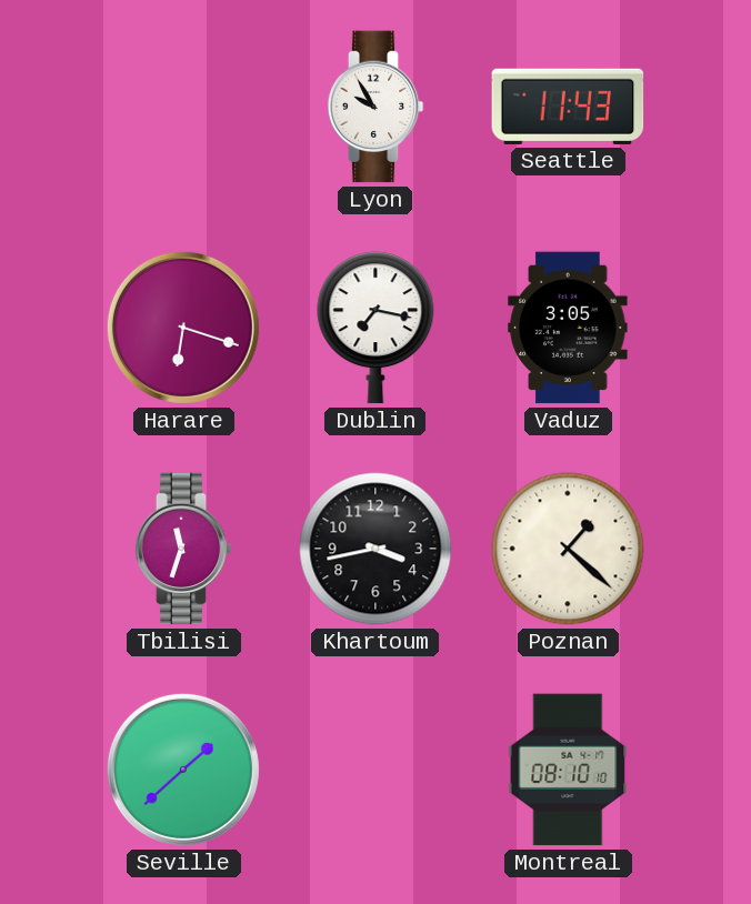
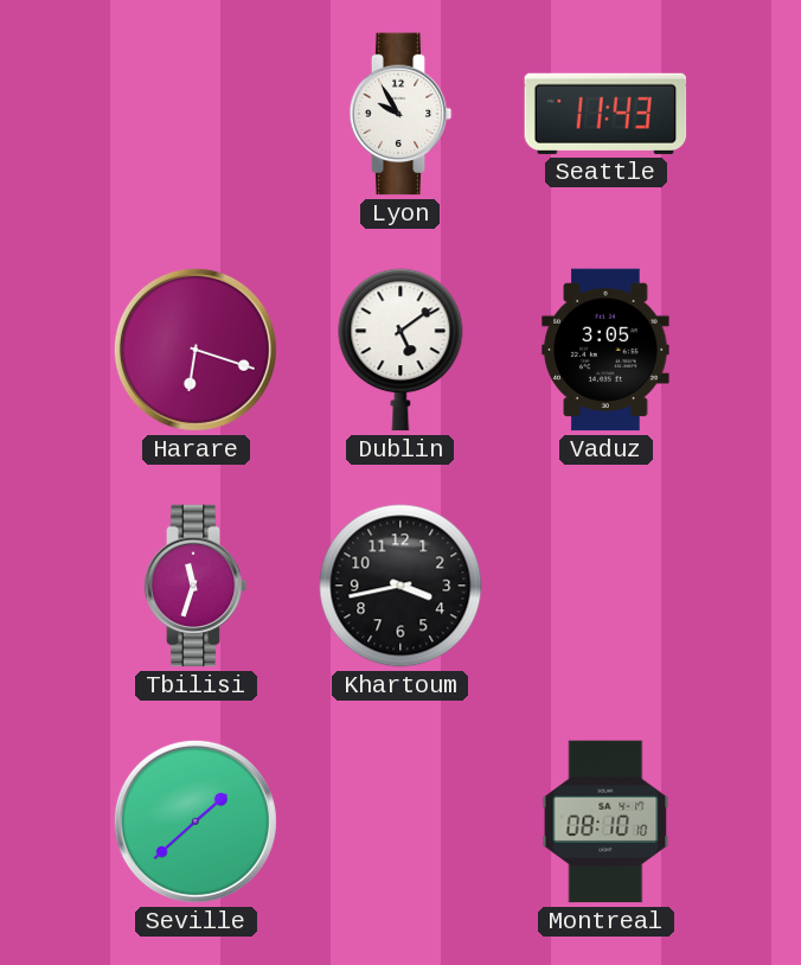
Dublin: 7:17 -> 5:09 (400, 350)
Poznan: 1:22 -> none (568, 549)
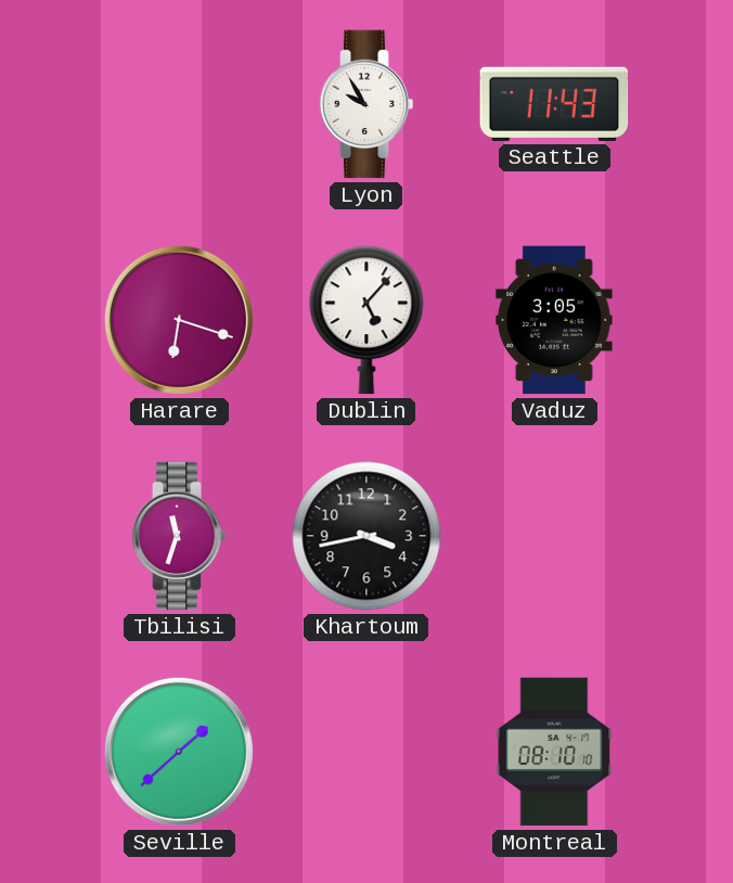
Dublin: 5:09 -> 5:07 (366, 320)
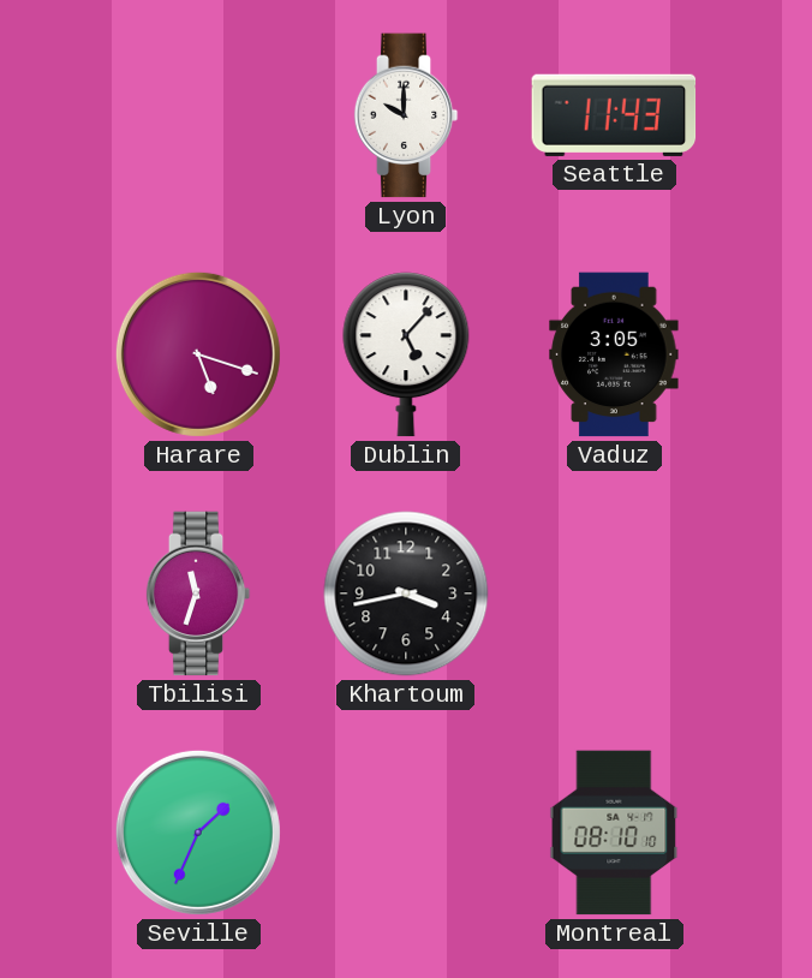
Lyon: 9:55 -> 10:00 (406, 115)
Harare: 6:18 -> 5:18 (198, 354)
Seville: 1:38 -> 1:34 (198, 833)
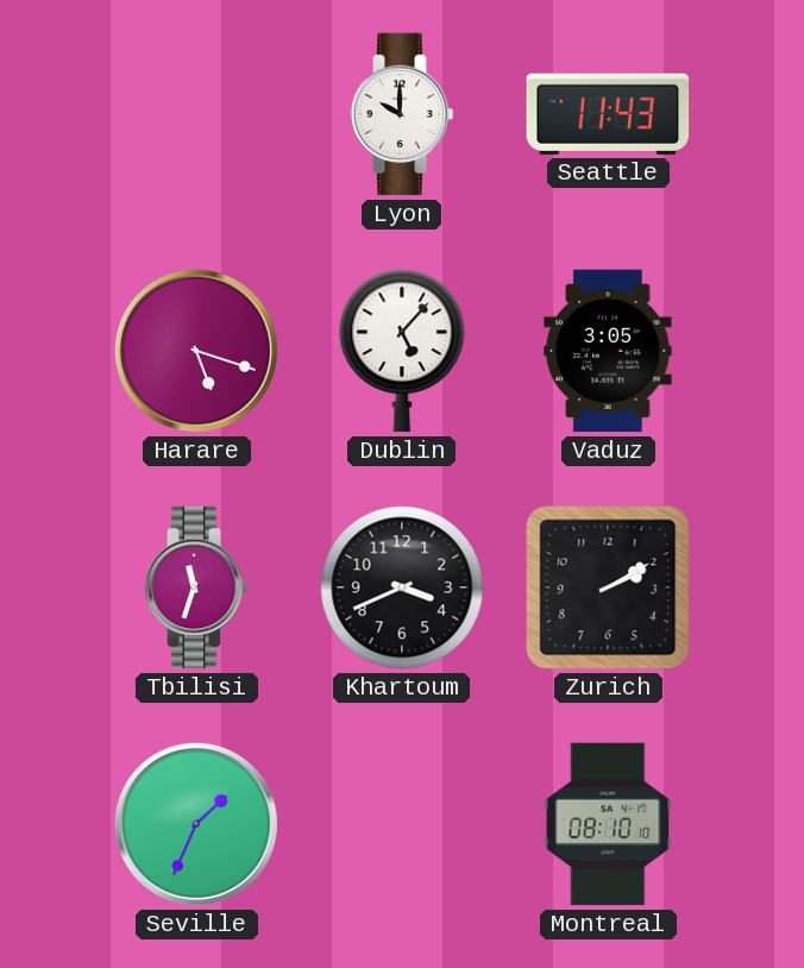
Khartoum: 3:43 -> 3:41 (402, 587)
Zurich: none -> 2:10 (608, 587)
